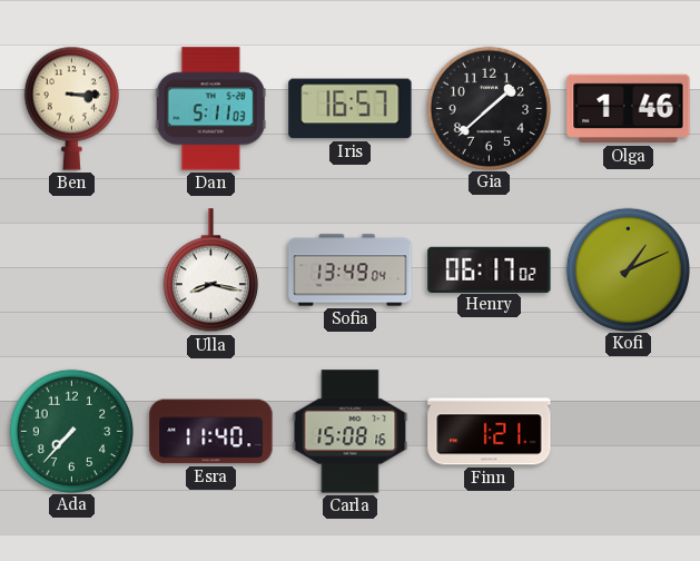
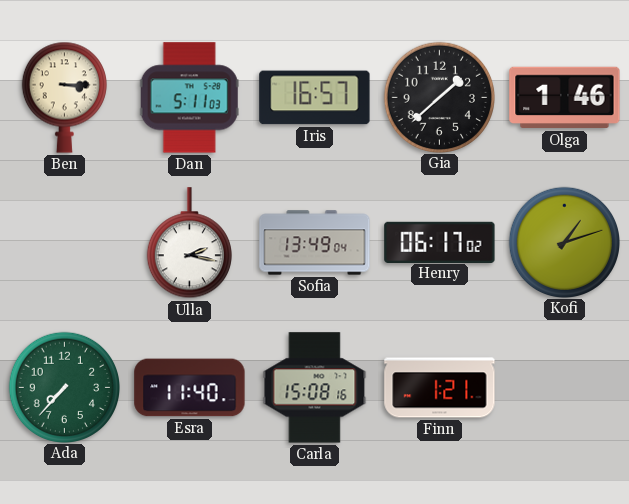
Ulla: 8:17 -> 2:17 (189, 243)
Kofi: 1:11 -> 1:12 (564, 242)
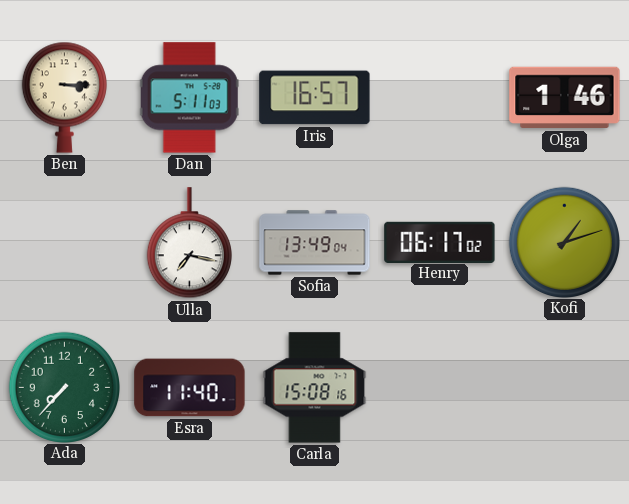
Gia: 1:38 -> none (439, 97)
Ulla: 2:17 -> 7:17 (189, 243)
Finn: 1:21 -> none (440, 388)
